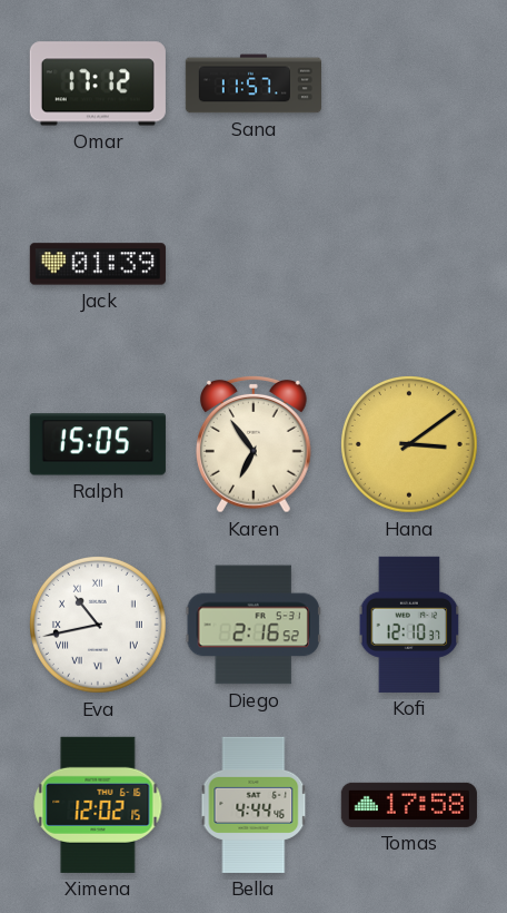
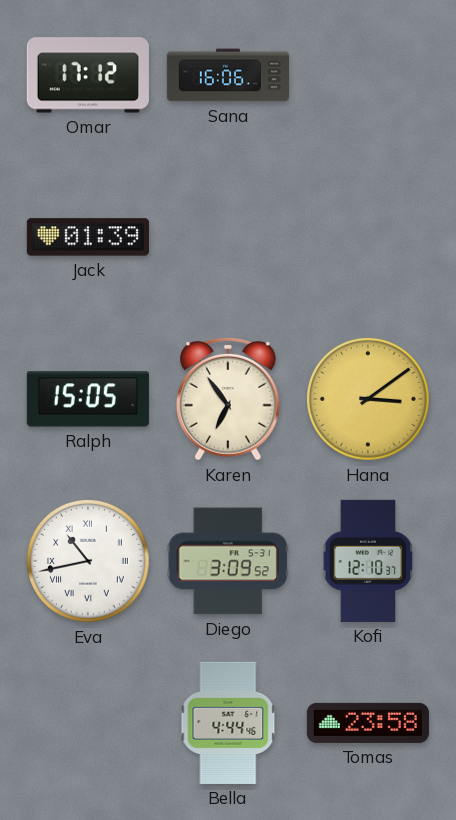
Sana: 11:57 -> 16:06 (227, 75)
Diego: 2:16 -> 3:09 (228, 561)
Ximena: 12:02 -> none (98, 805)
Tomas: 17:58 -> 23:58 (368, 723)
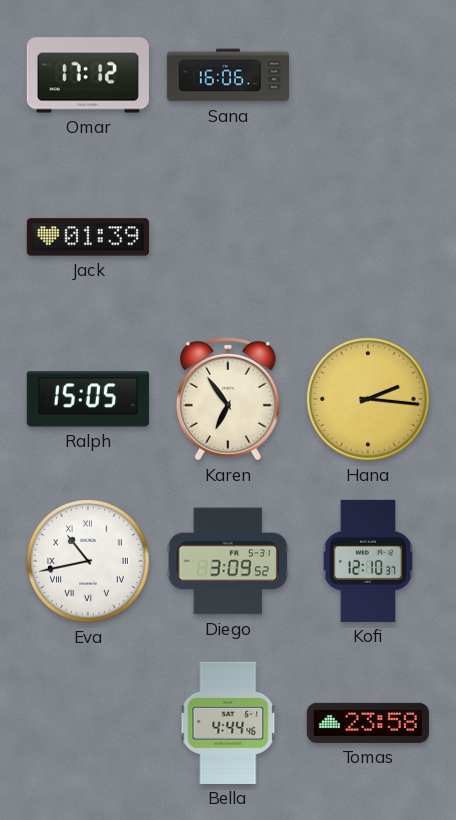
Hana: 3:09 -> 2:16 (369, 400)
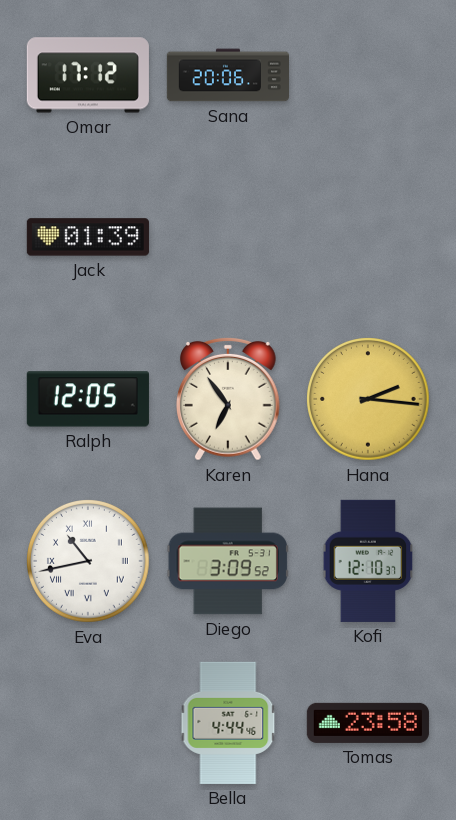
Sana: 16:06 -> 20:06 (227, 75)
Ralph: 15:05 -> 12:05 (88, 399)
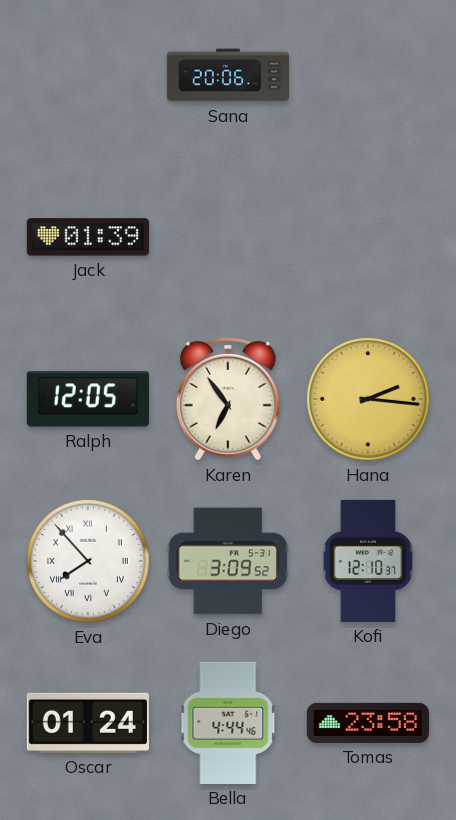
Omar: 17:12 -> none (88, 75)
Eva: 10:43 -> 7:53 (89, 562)
Oscar: none -> 01:24 (88, 723)
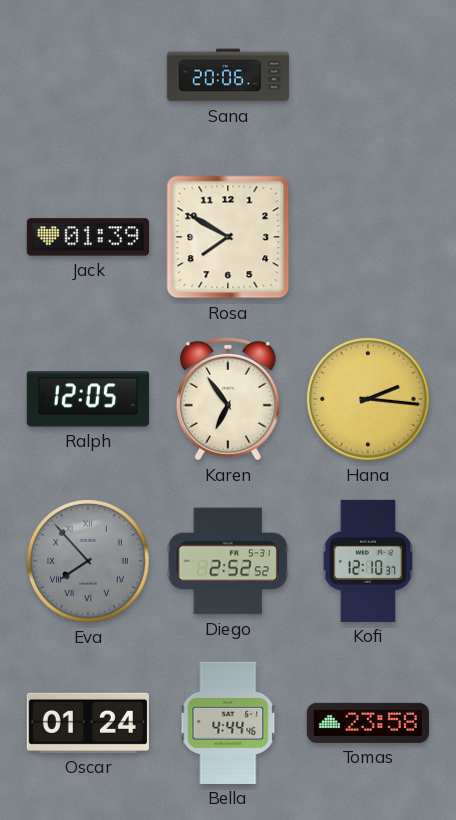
Rosa: none -> 7:50 (228, 237)
Eva dial: white -> grey (89, 562)
Diego: 3:09 -> 2:52 (228, 561)
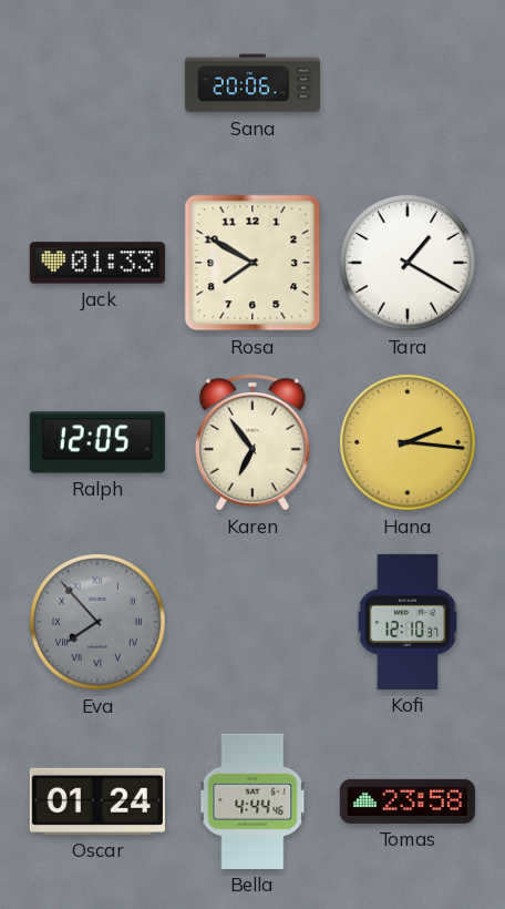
Jack: 01:39 -> 01:33 (97, 263)
Tara: none -> 1:20 (409, 264)
Diego: 2:52 -> none (228, 561)
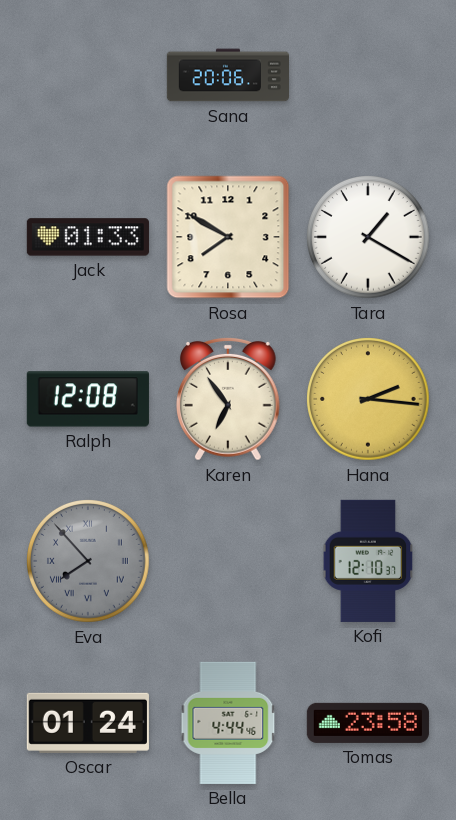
Ralph: 12:05 -> 12:08 (88, 399)
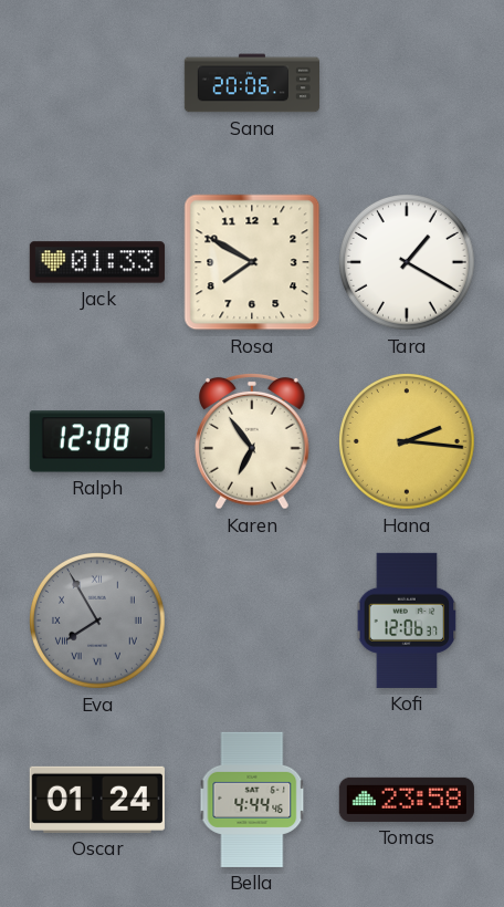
Eva: 7:53 -> 7:55 (98, 622)
Kofi: 12:10 -> 12:06 (407, 621)
